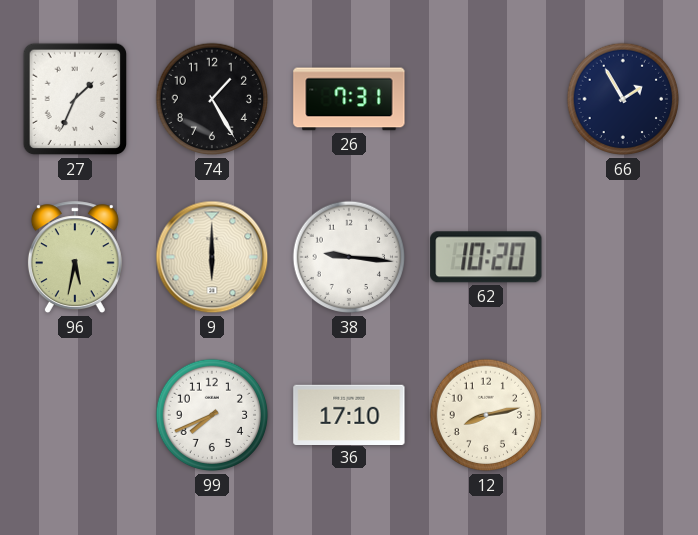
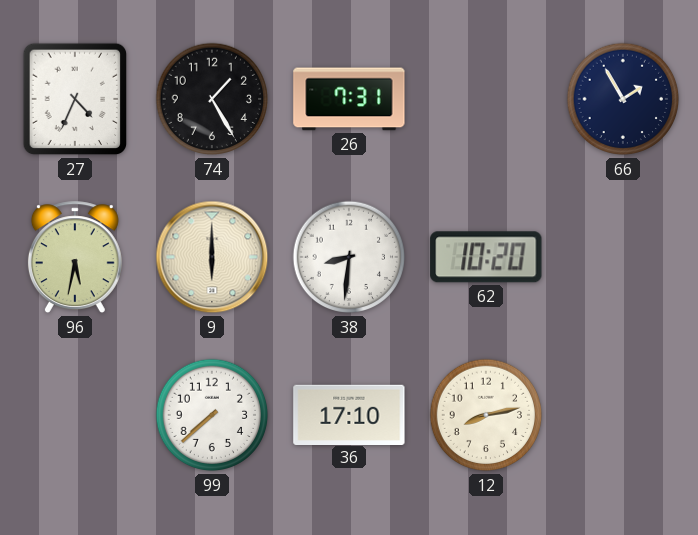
27: 1:34 -> 4:34 (75, 99)
38: 9:16 -> 8:31 (349, 257)
99: 7:41 -> 7:38 (212, 415)
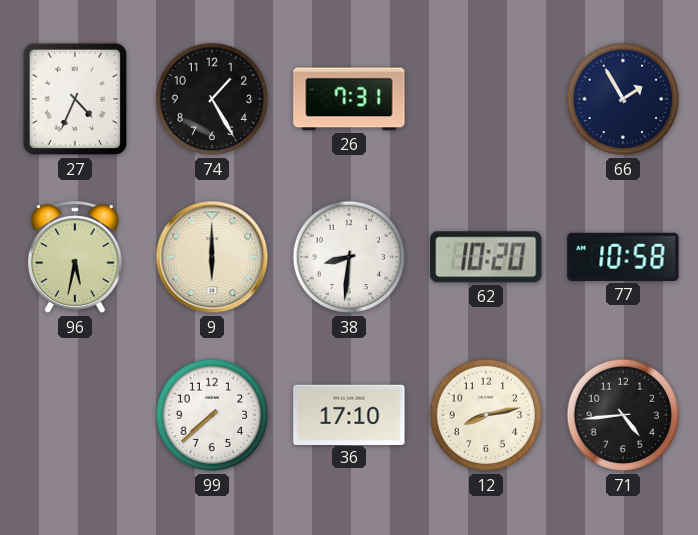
77: none -> 10:58 (623, 257)
71: none -> 4:44 (623, 415)
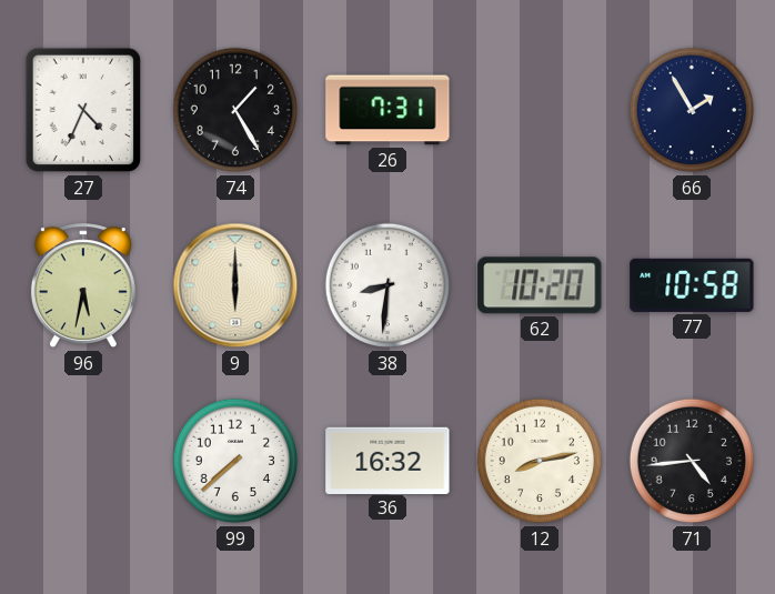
36: 17:10 -> 16:32 (387, 460)
